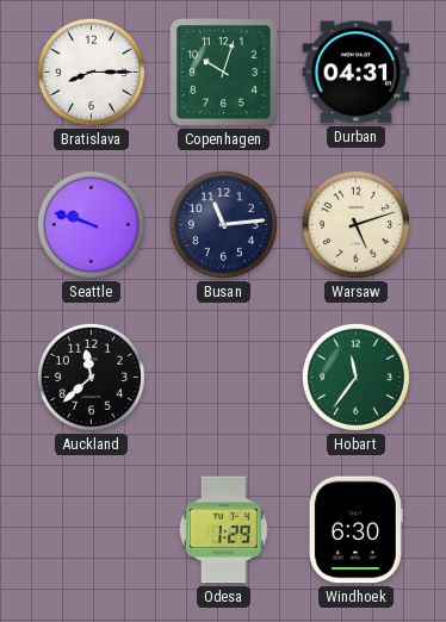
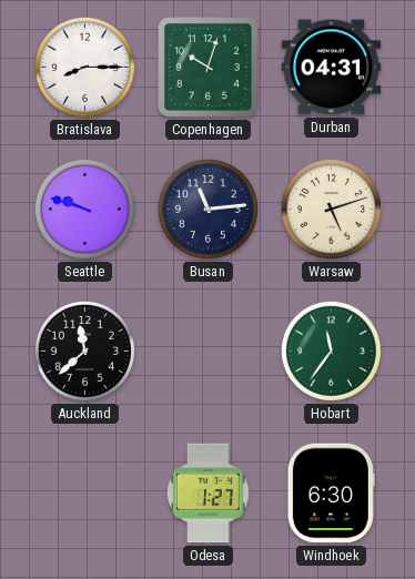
Odesa: 1:29 -> 1:27 (207, 494)
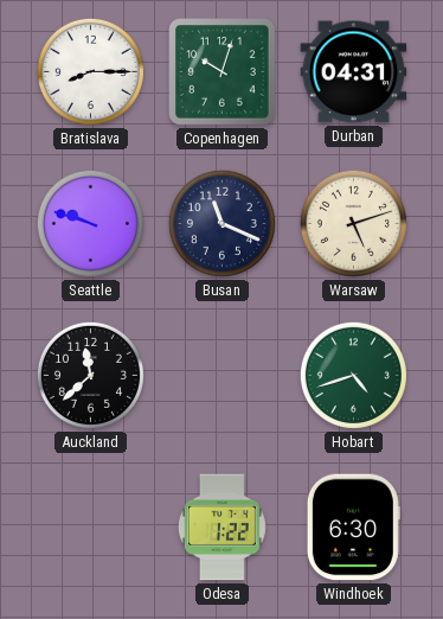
Busan: 11:14 -> 11:19 (221, 223)
Hobart: 11:36 -> 4:42 (353, 375)
Odesa: 1:27 -> 1:22 (221, 528)
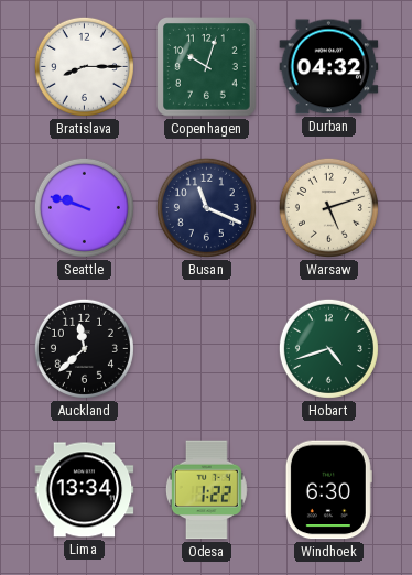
Durban: 04:31 -> 04:32 (329, 67)
Lima: none -> 13:34 (85, 490)
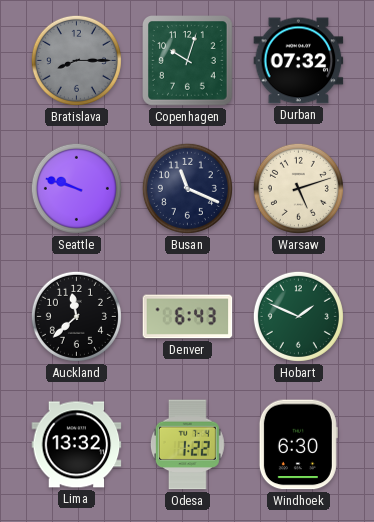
Bratislava dial: white -> grey (76, 60)
Durban: 04:32 -> 07:32 (299, 61)
Denver: none -> 6:43 (188, 317)
Hobart: 4:42 -> 1:49 (298, 316)
Lima: 13:34 -> 13:32 (77, 445)
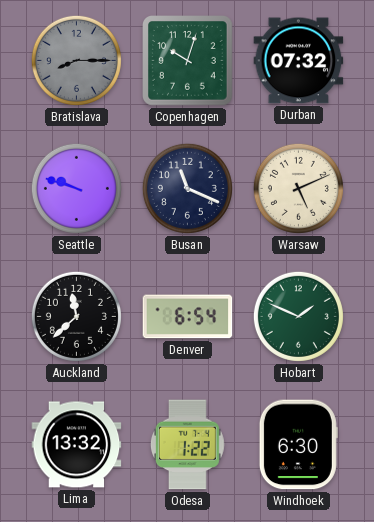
Warsaw: 5:12 -> 5:11 (298, 188)
Denver: 6:43 -> 6:54 (188, 317)
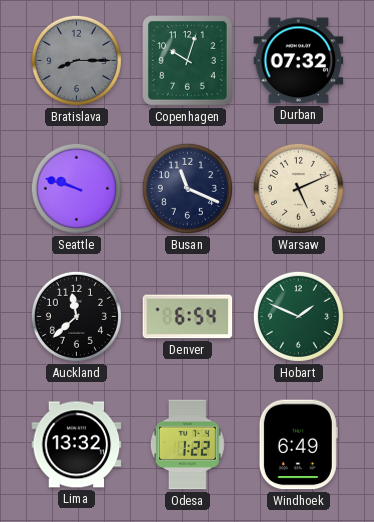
Windhoek: 6:30 -> 6:49 (298, 445)
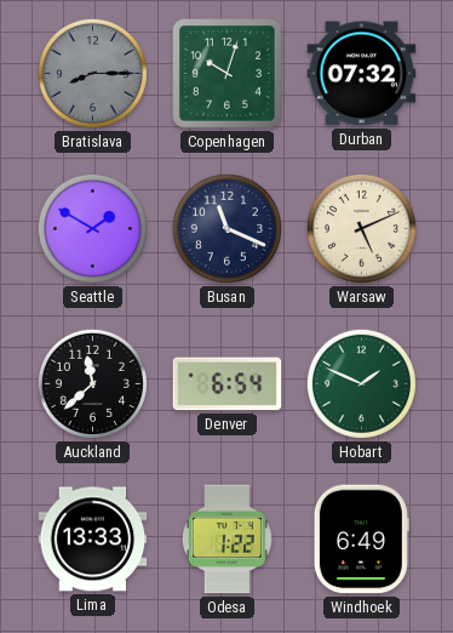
Seattle: 9:48 -> 1:50 (92, 228)
Lima: 13:32 -> 13:33 (93, 540)
